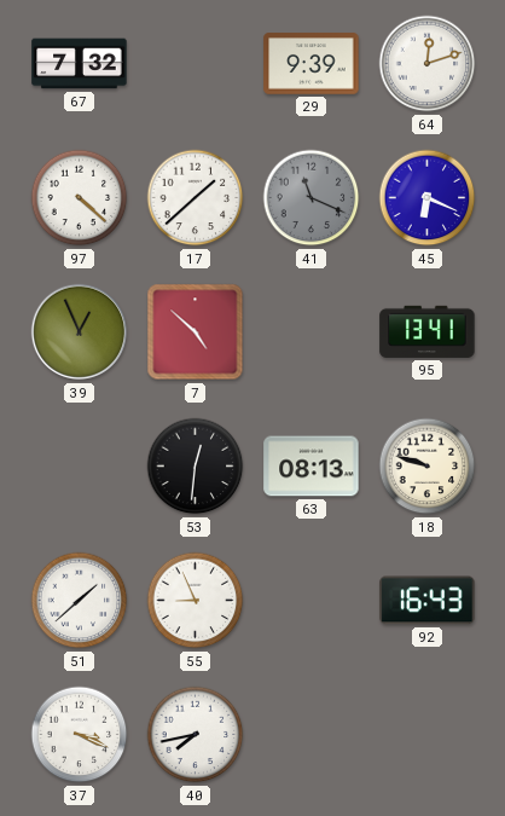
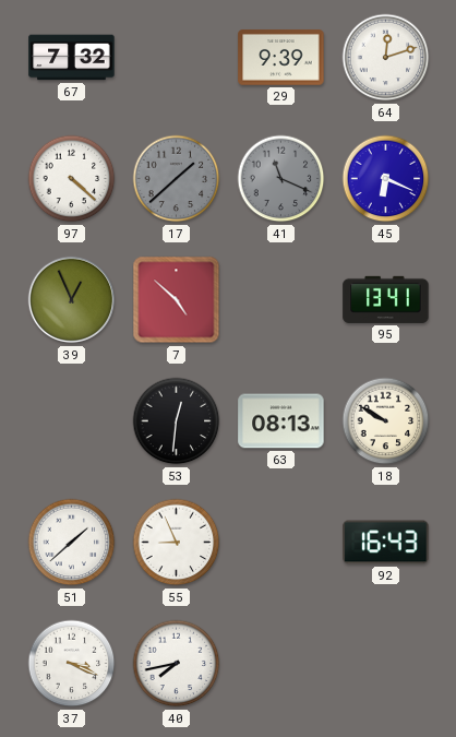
17 dial: white -> grey (177, 179)
18: 9:48 -> 9:50 (386, 421)
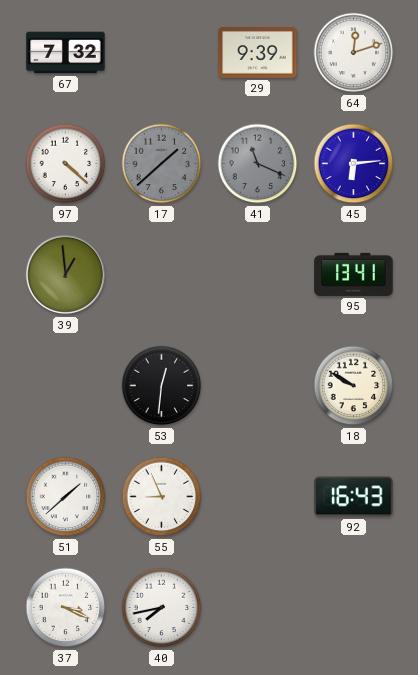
45: 6:19 -> 6:14 (354, 164)
39: 12:56 -> 12:59 (66, 275)
7: 4:52 -> none (177, 300)
63: 08:13 -> none (281, 421)
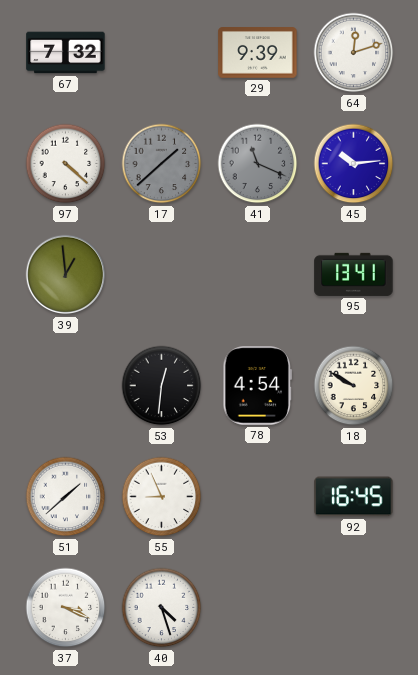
45: 6:14 -> 10:14 (354, 164)
78: none -> 4:54 (257, 386)
92: 16:43 -> 16:45 (354, 497)
40: 7:43 -> 4:27 (162, 608)
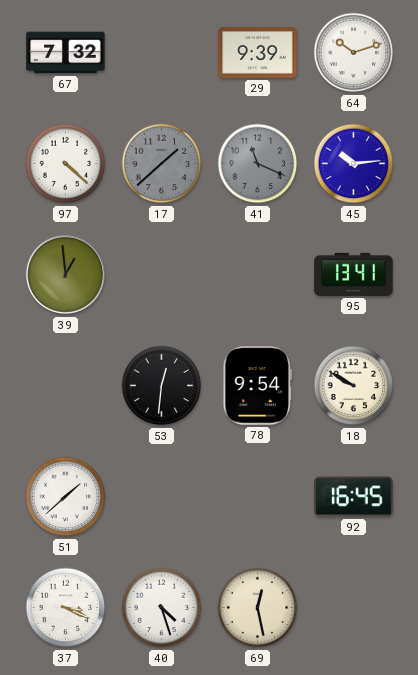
64: 12:12 -> 10:12 (354, 53)
78: 4:54 -> 9:54 (257, 386)
55: 8:56 -> none (162, 497)
69: none -> 12:28 (258, 608)
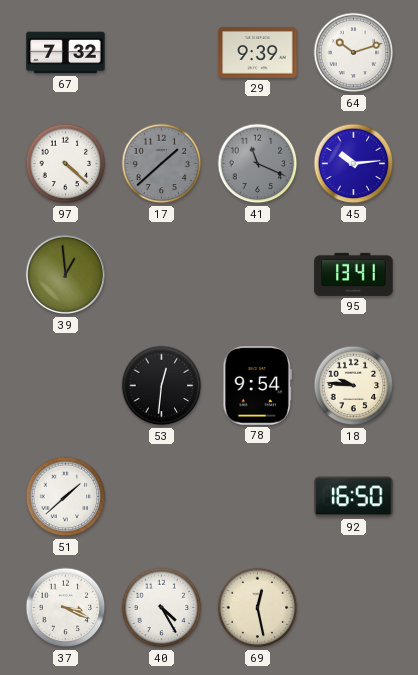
18: 9:50 -> 9:46 (354, 386)
92: 16:45 -> 16:50 (354, 497)
40: 4:27 -> 4:25 (162, 608)
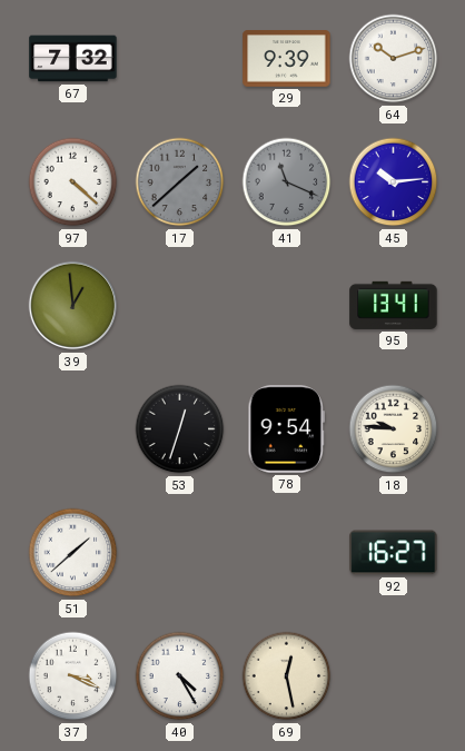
53: 12:31 -> 12:33 (180, 429)
92: 16:50 -> 16:27 (394, 553)
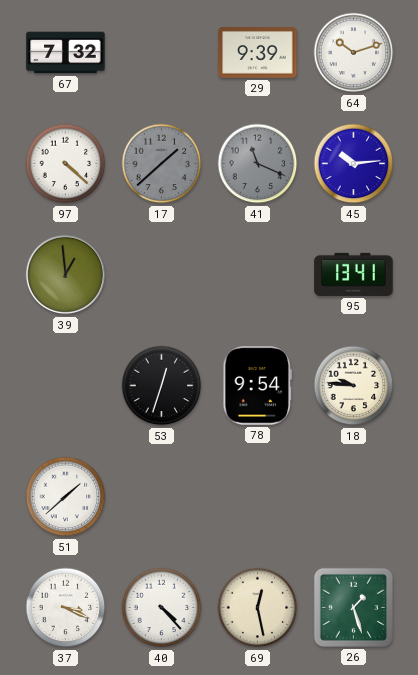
92: 16:27 -> none (394, 553)
40: 4:25 -> 4:23 (162, 608)
26: none -> 1:27 (353, 607)
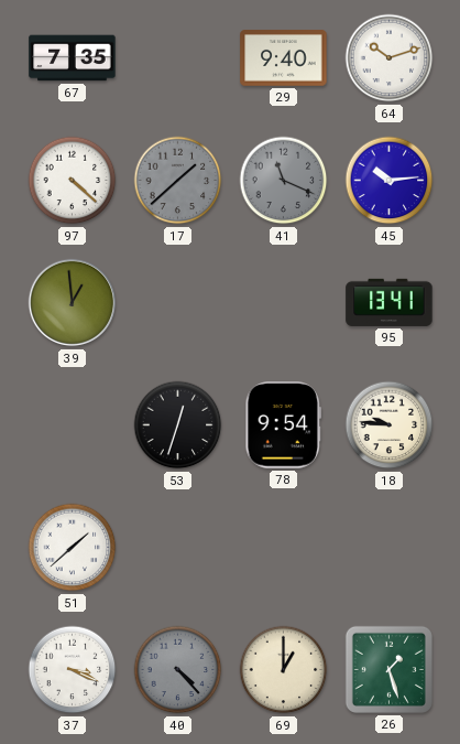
67: 7:32 -> 7:35 (73, 58)
29: 9:39 -> 9:40 (284, 58)
40 dial: white -> grey (178, 670)
69: 12:28 -> 1:00 (284, 670)
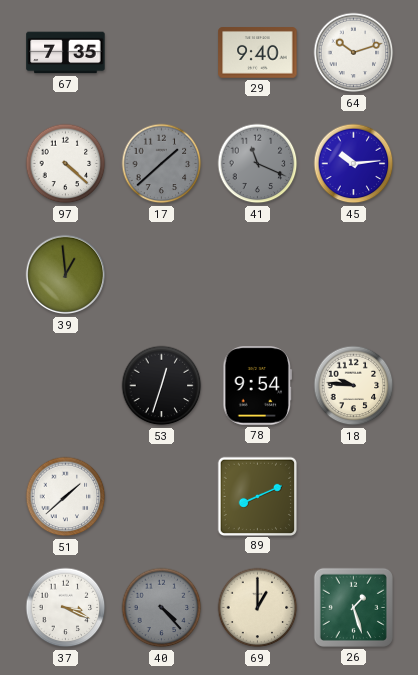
95: 13:41 -> none (390, 302)
89: none -> 8:11 (257, 496)
